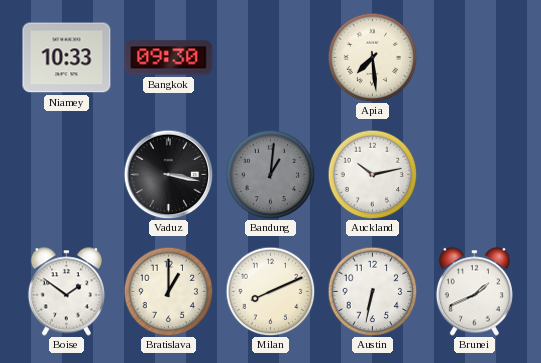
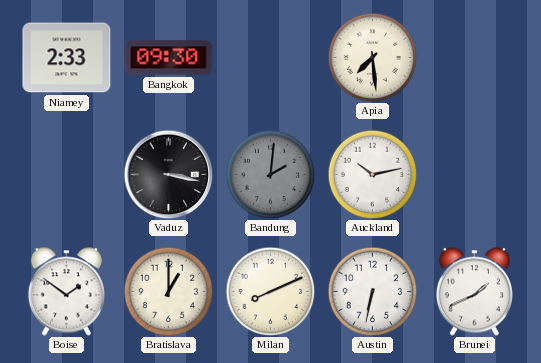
Niamey: 10:33 -> 2:33 (67, 58)
Bandung: 1:01 -> 2:01 (270, 174)
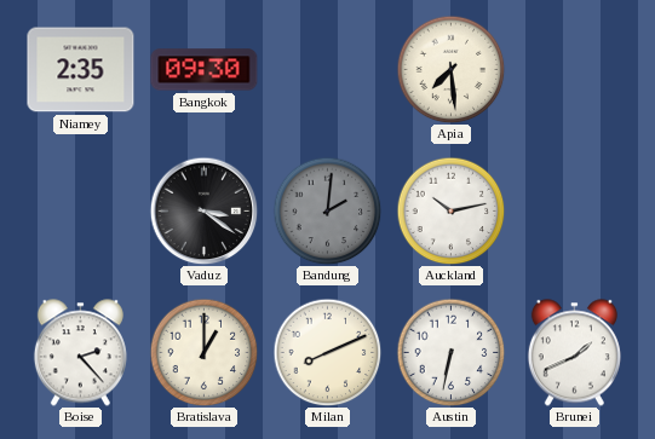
Niamey: 2:33 -> 2:35 (81, 70)
Vaduz: 3:17 -> 3:21 (203, 210)
Boise: 1:51 -> 2:23 (80, 353)
